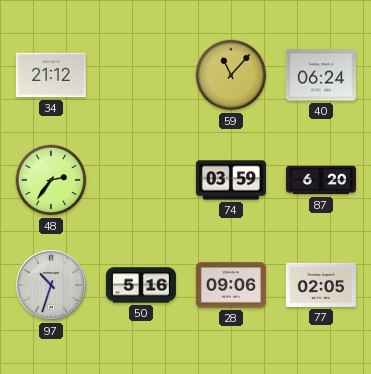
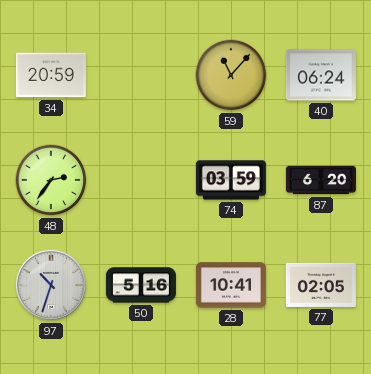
34: 21:12 -> 20:59 (51, 75)
28: 09:06 -> 10:41 (231, 285)
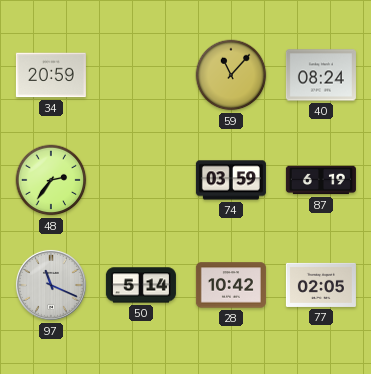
40: 06:24 -> 08:24 (321, 75)
87: 6:20 -> 6:19 (321, 180)
97: 10:33 -> 11:19 (51, 285)
50: 5:16 -> 5:14 (141, 285)
28: 10:41 -> 10:42 (231, 285)
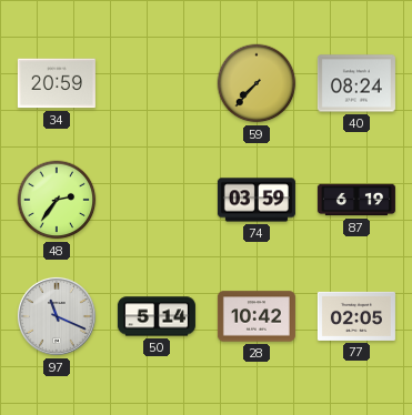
59: 11:07 -> 7:37 (257, 83)
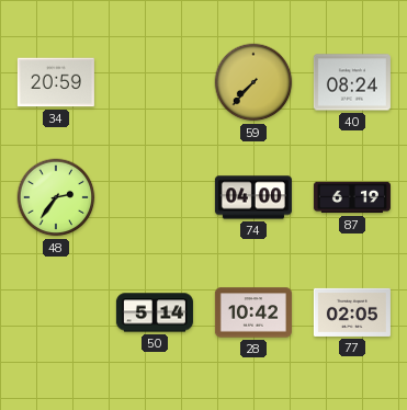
74: 03:59 -> 04:00 (253, 197)
97: 11:19 -> none (57, 316)
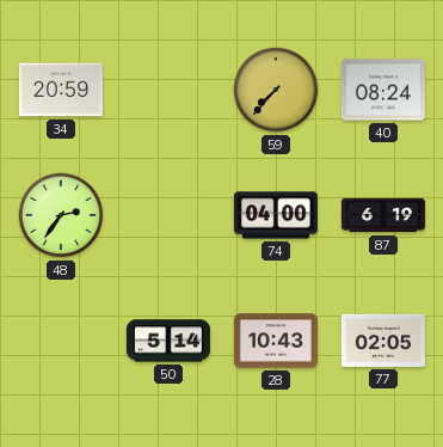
28: 10:42 -> 10:43 (276, 341)
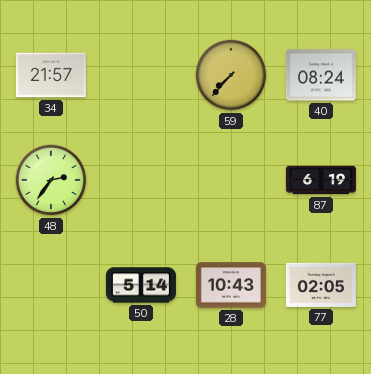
34: 20:59 -> 21:57 (51, 75)
74: 04:00 -> none (276, 215)
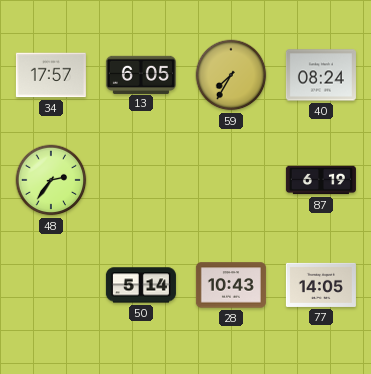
34: 21:57 -> 17:57 (51, 75)
13: none -> 6:05 (141, 74)
59: 7:37 -> 7:35 (231, 75)
77: 02:05 -> 14:05 (321, 285)
